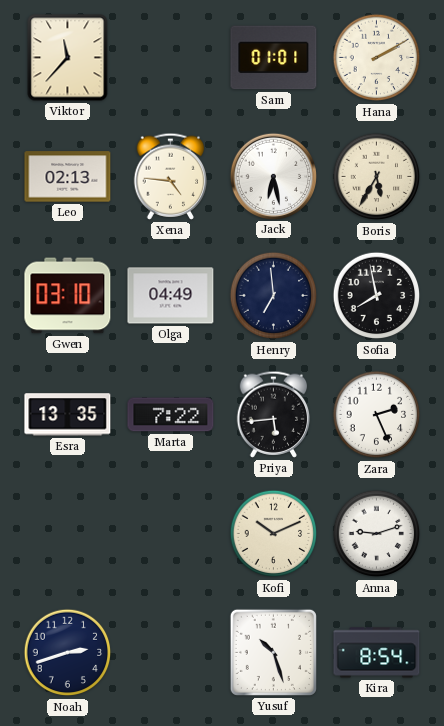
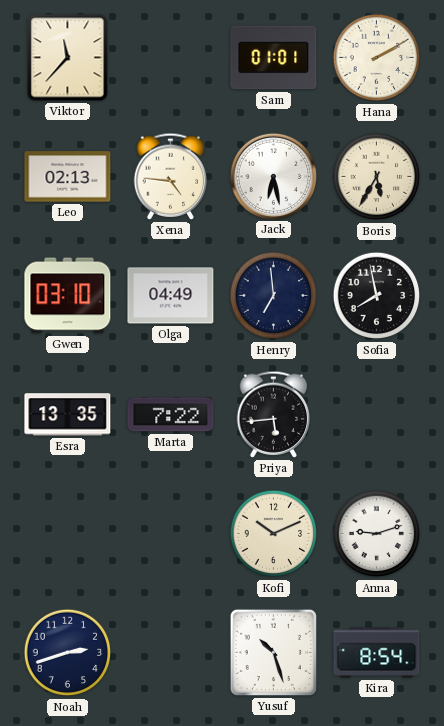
Zara: 2:26 -> none (377, 415)
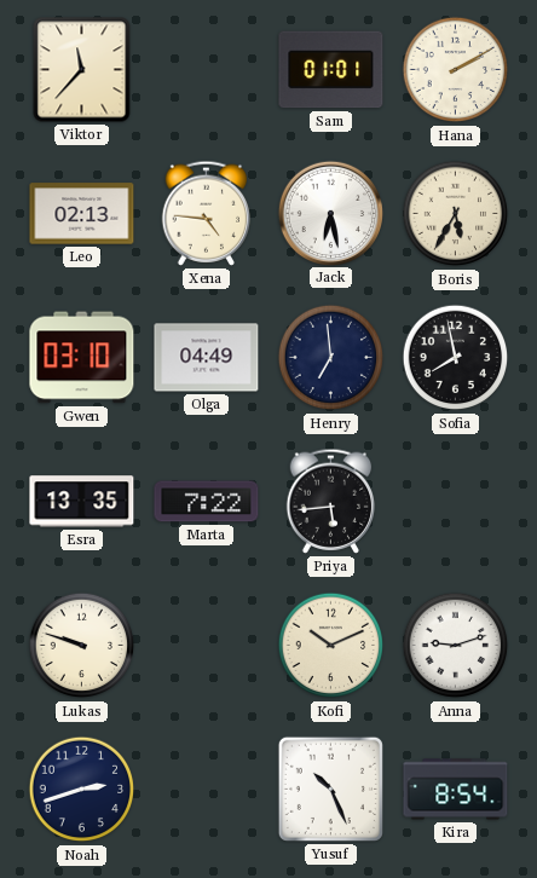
Lukas: none -> 9:48 (82, 646)
Yusuf: 10:27 -> 10:26 (330, 789)
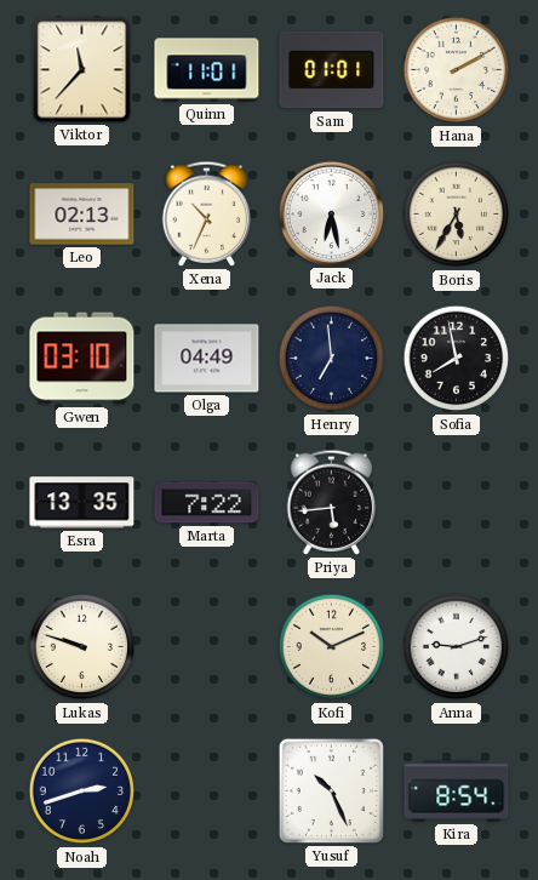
Quinn: none -> 11:01 (207, 70)
Xena: 4:46 -> 10:34 (207, 213)
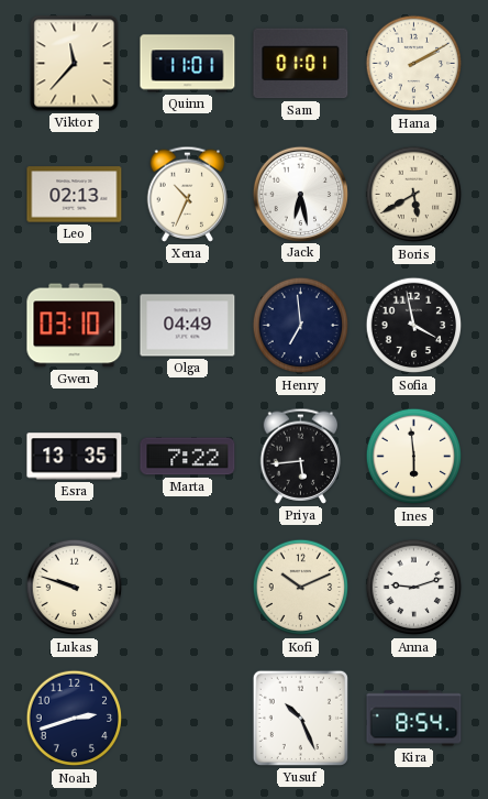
Boris: 5:35 -> 5:40 (414, 195)
Sofia: 7:58 -> 3:58 (414, 326)
Ines: none -> 5:59 (414, 457)
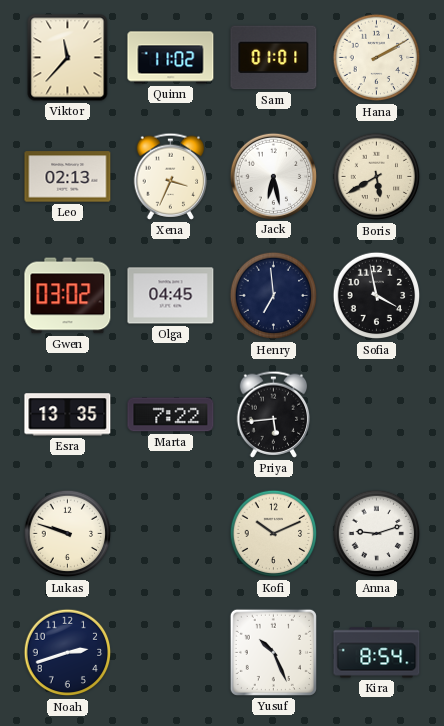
Quinn: 11:01 -> 11:02 (171, 58)
Xena: 10:34 -> 3:34 (171, 176)
Gwen: 03:10 -> 03:02 (68, 296)
Olga: 04:49 -> 04:45 (171, 296)
Ines: 5:59 -> none (414, 457)
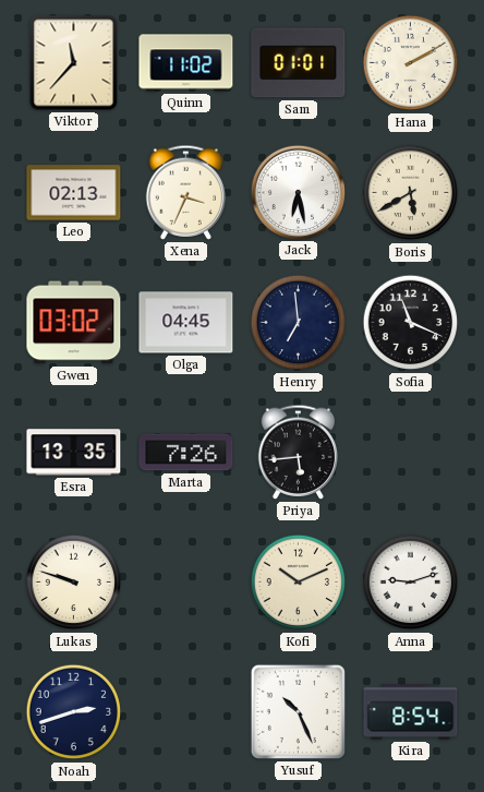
Sofia: 3:58 -> 11:19 (411, 323)
Marta: 7:22 -> 7:26 (186, 453)
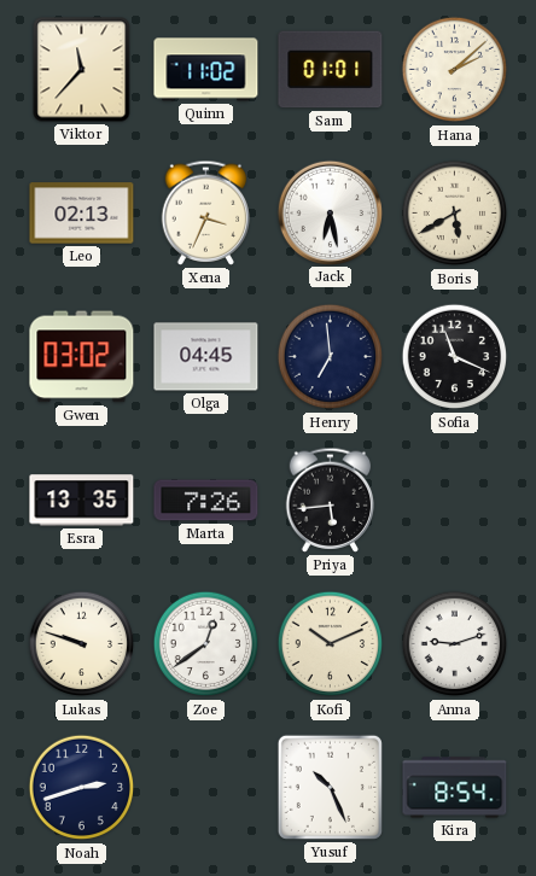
Hana: 2:10 -> 2:08 (455, 70)
Zoe: none -> 12:39 (206, 644)
